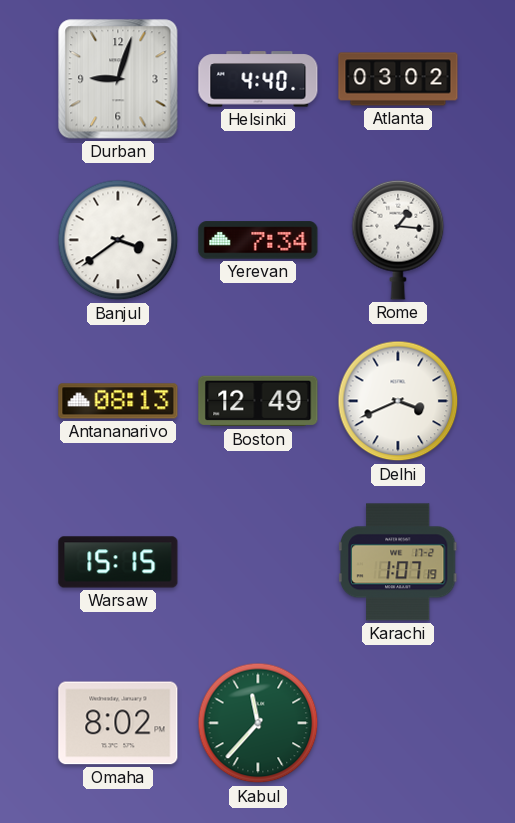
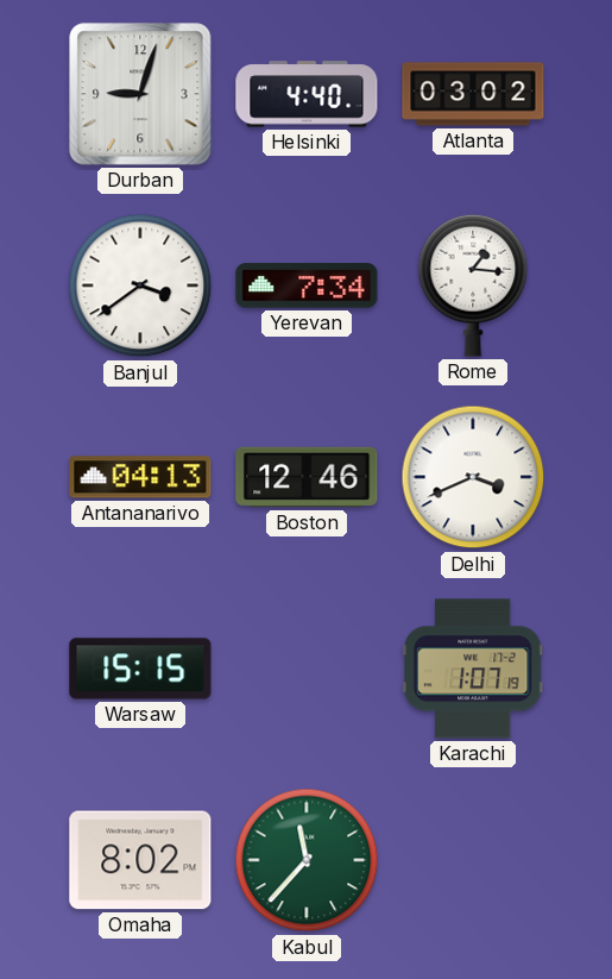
Antananarivo: 08:13 -> 04:13 (140, 477)
Boston: 12:49 -> 12:46 (307, 477)
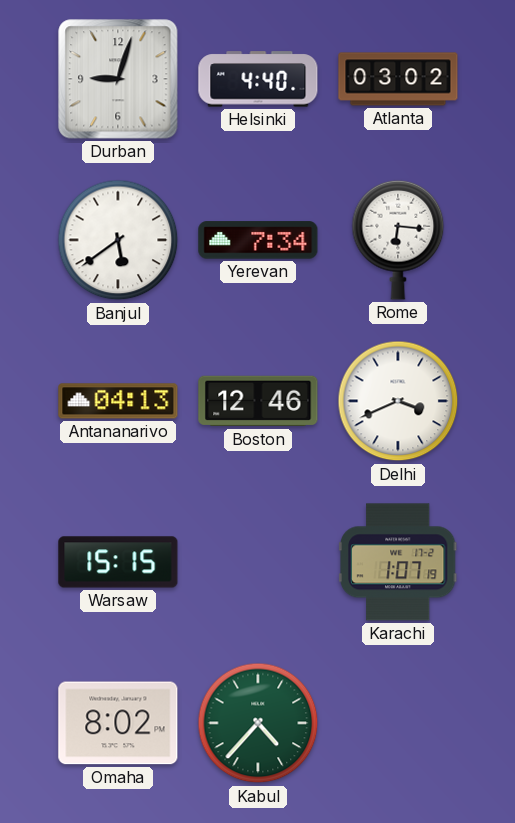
Banjul: 3:39 -> 5:39 (118, 240)
Rome: 1:16 -> 6:16 (398, 240)
Kabul: 11:37 -> 4:37 (258, 723)
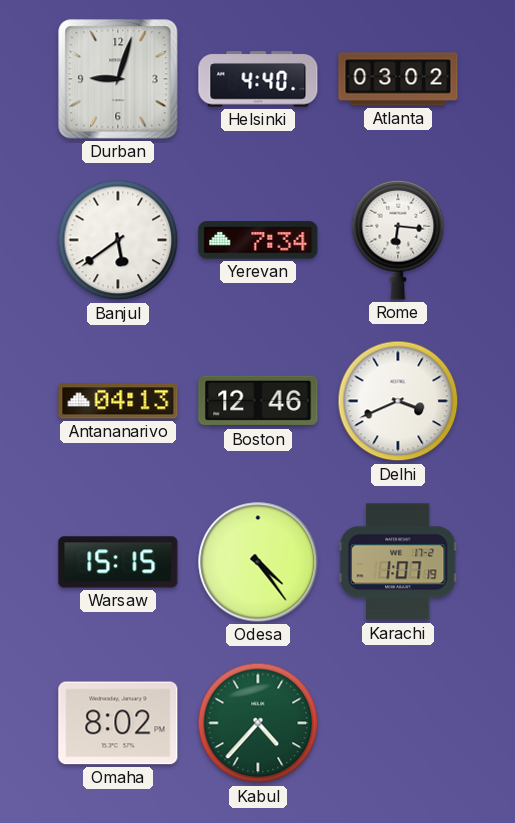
Odesa: none -> 4:24 (258, 562)
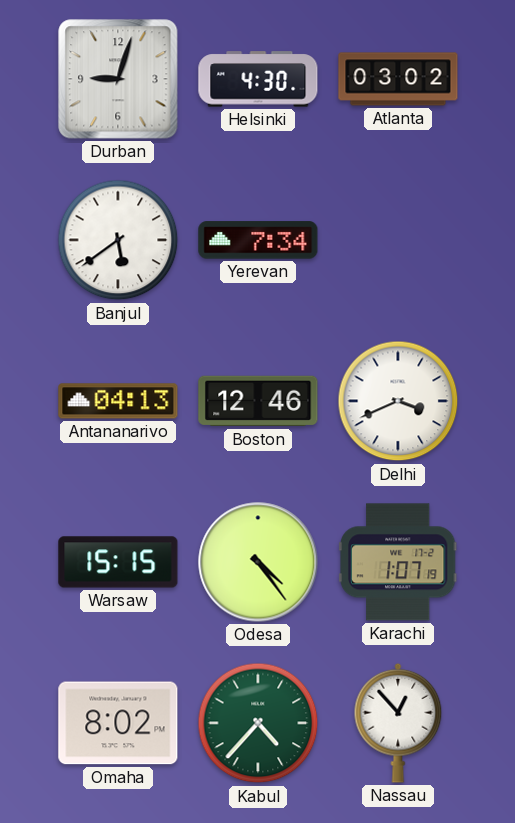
Helsinki: 4:40 -> 4:30 (258, 79)
Rome: 6:16 -> none (398, 240)
Nassau: none -> 12:53 (398, 723)
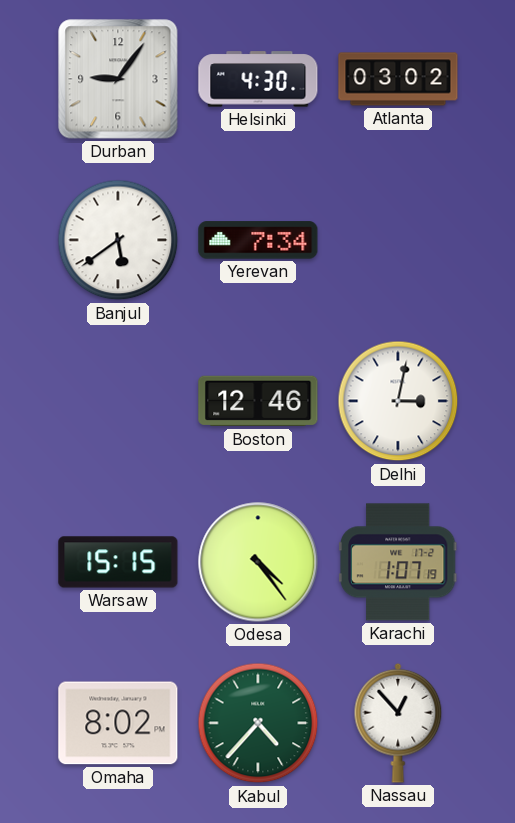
Durban: 9:03 -> 9:06 (118, 79)
Antananarivo: 04:13 -> none (118, 401)
Delhi: 3:41 -> 3:02 (398, 401)
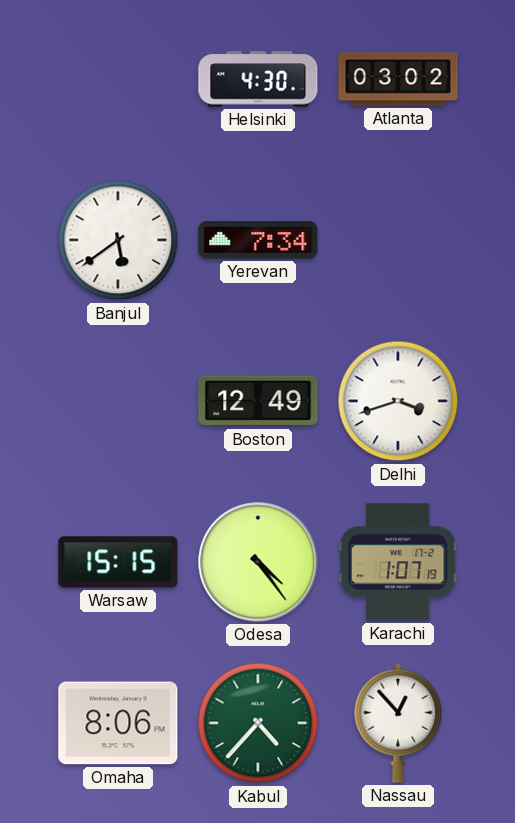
Durban: 9:06 -> none (118, 79)
Boston: 12:46 -> 12:49 (258, 401)
Delhi: 3:02 -> 3:42 (398, 401)
Omaha: 8:02 -> 8:06 (118, 723)
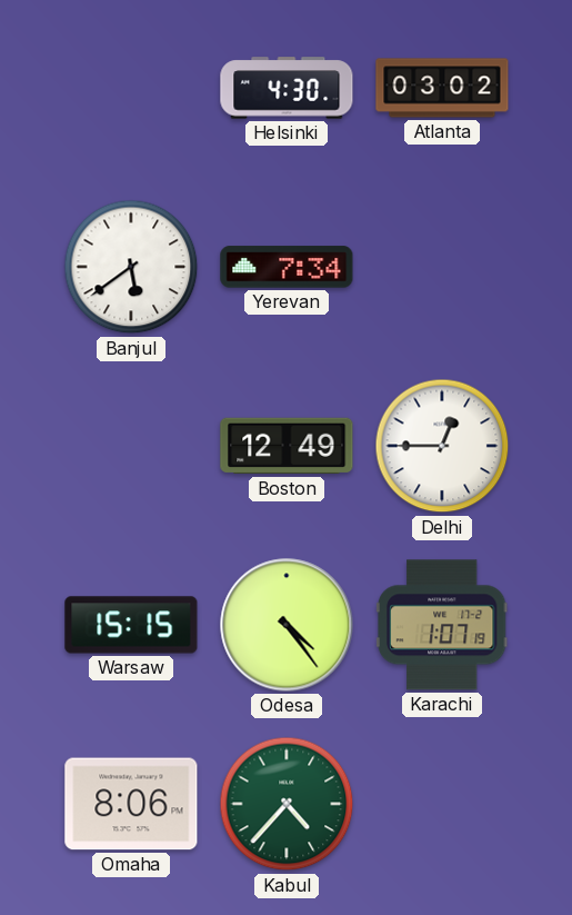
Delhi: 3:42 -> 12:45 (442, 446)
Nassau: 12:53 -> none (398, 723)
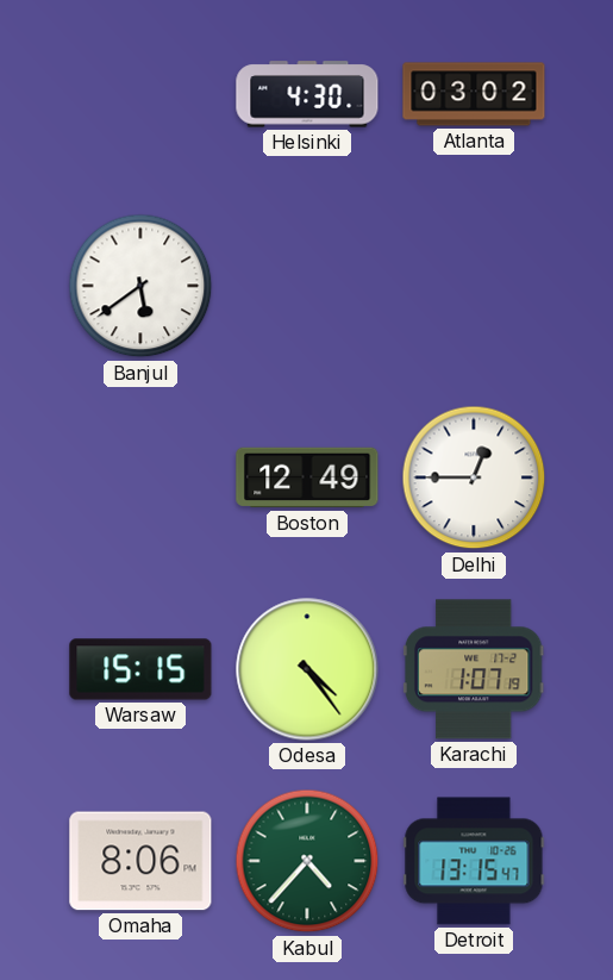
Yerevan: 7:34 -> none (287, 267)
Detroit: none -> 13:15 (474, 861)
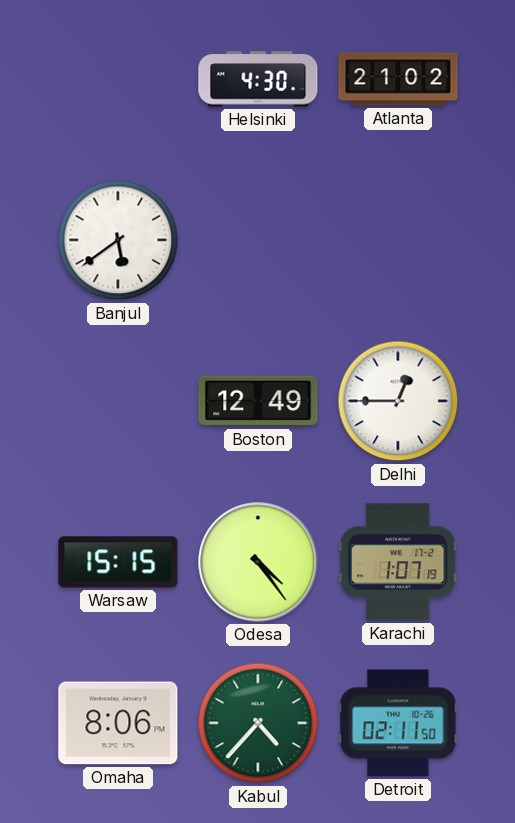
Atlanta: 03:02 -> 21:02 (398, 79)
Detroit: 13:15 -> 02:11 (398, 723)
